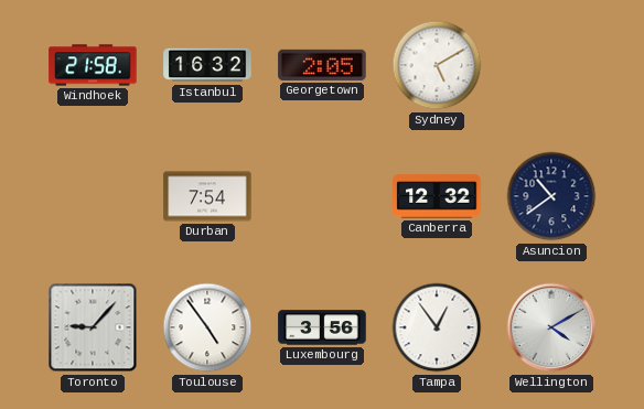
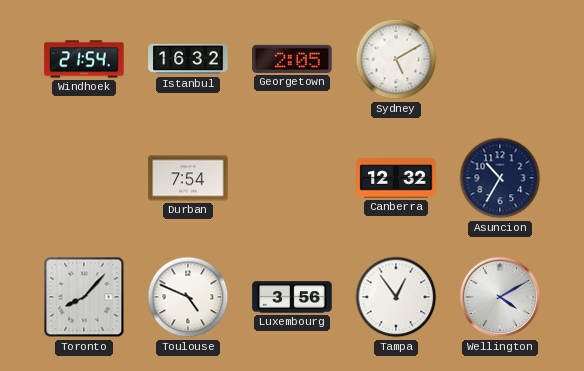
Windhoek: 21:58 -> 21:54 (84, 59)
Asuncion: 10:39 -> 10:35 (500, 178)
Toronto: 9:07 -> 8:07 (84, 297)
Toulouse: 4:54 -> 4:49 (188, 297)
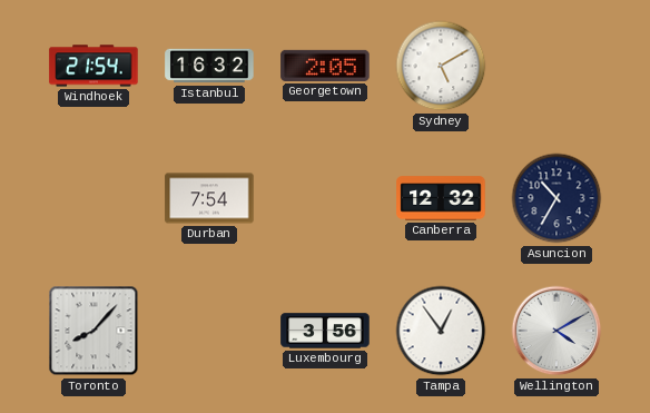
Toulouse: 4:49 -> none (188, 297)
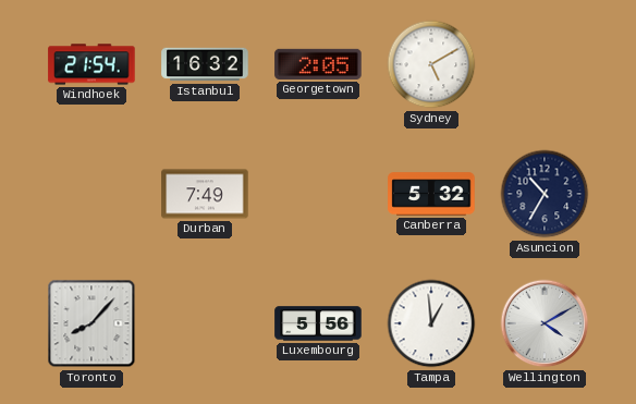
Durban: 7:54 -> 7:49 (205, 194)
Canberra: 12:32 -> 5:32 (431, 194)
Luxembourg: 3:56 -> 5:56 (318, 323)
Tampa: 12:54 -> 12:59 (431, 323)
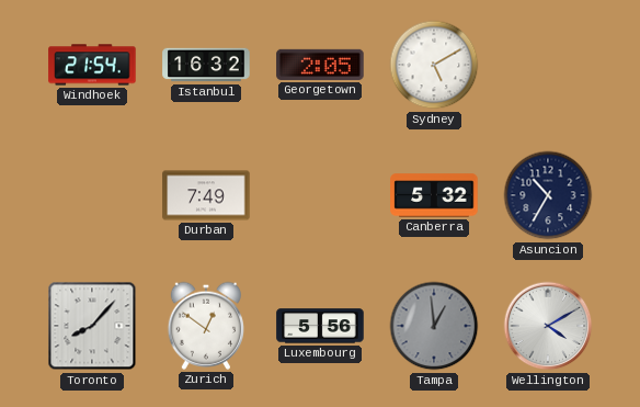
Zurich: none -> 12:51 (205, 326)
Tampa dial: white -> grey (434, 326)
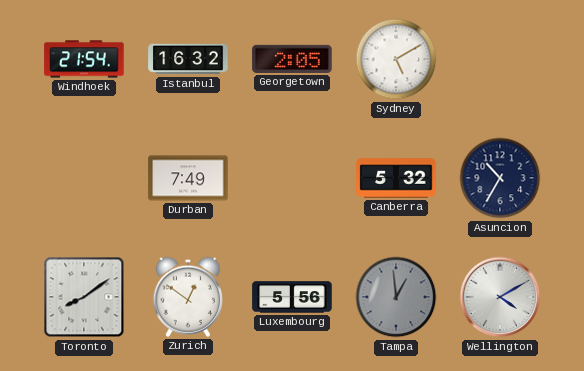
Toronto: 8:07 -> 8:09 (84, 297)
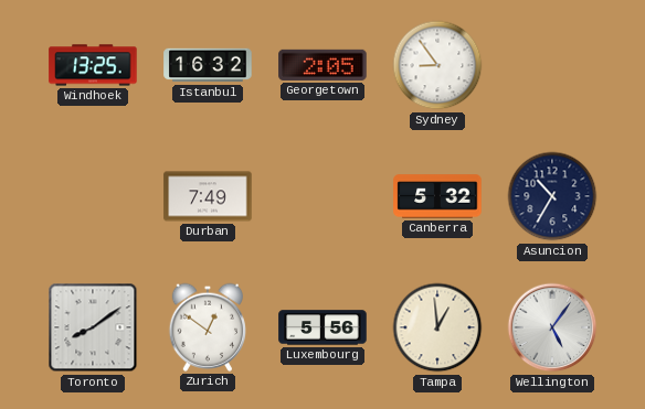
Windhoek: 21:54 -> 13:25 (93, 65)
Sydney: 5:10 -> 8:54 (437, 65)
Tampa dial: grey -> cream (437, 327)
Wellington: 4:10 -> 5:06 (552, 327)
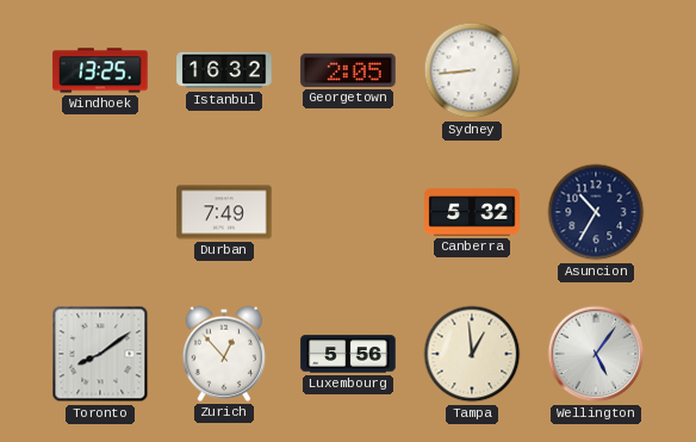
Sydney: 8:54 -> 8:44 (472, 70)
Zurich: 12:51 -> 12:53 (223, 354)
